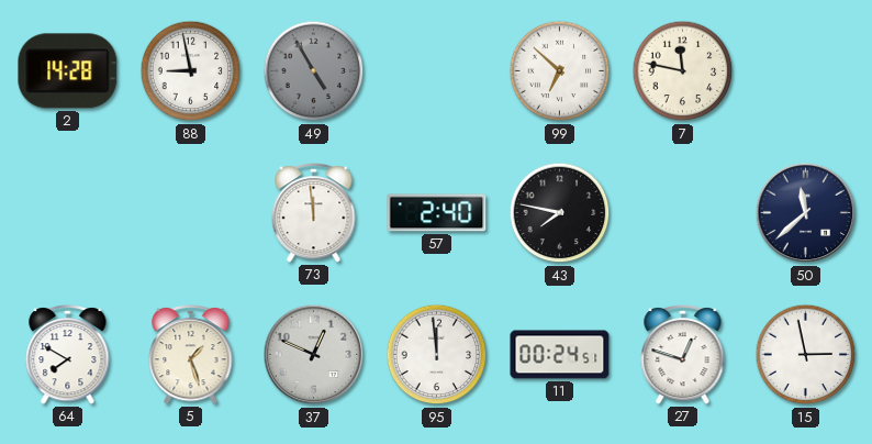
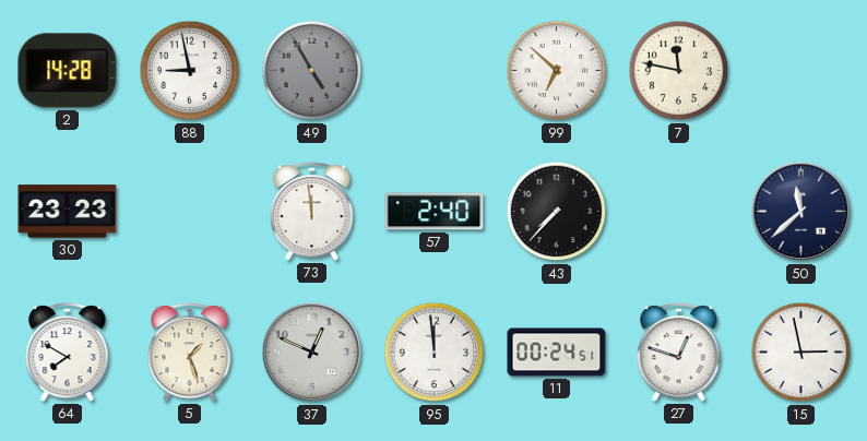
30: none -> 23:23 (68, 212)
43: 7:47 -> 7:37 (557, 212)
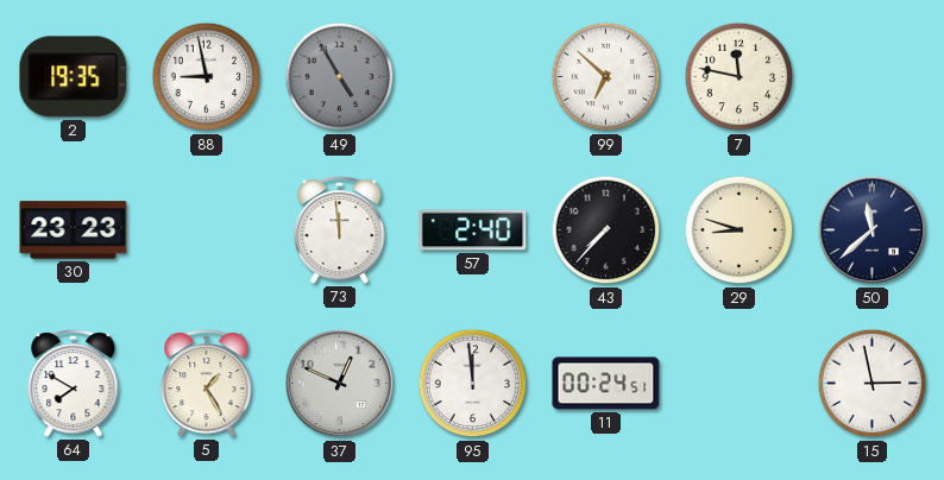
2: 14:28 -> 19:35 (74, 77)
29: none -> 8:48 (740, 230)
5: 1:27 -> 1:25 (207, 384)
27: 12:48 -> none (679, 353)
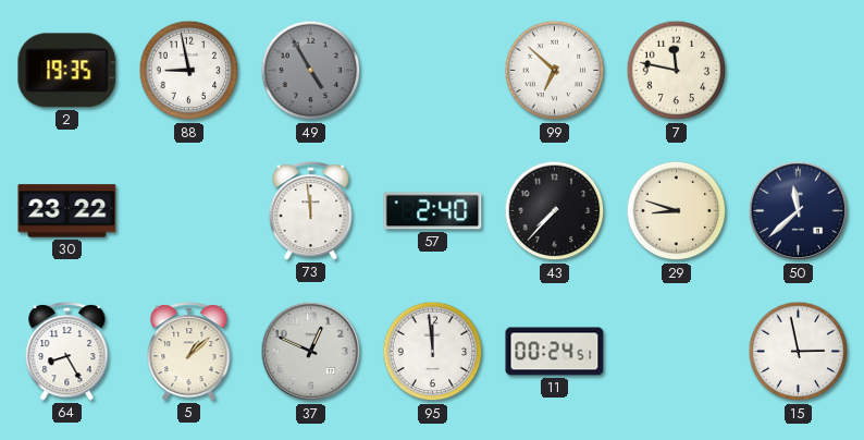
30: 23:23 -> 23:22 (67, 211)
64: 7:50 -> 8:25 (67, 352)
5: 1:25 -> 1:08 (189, 352)
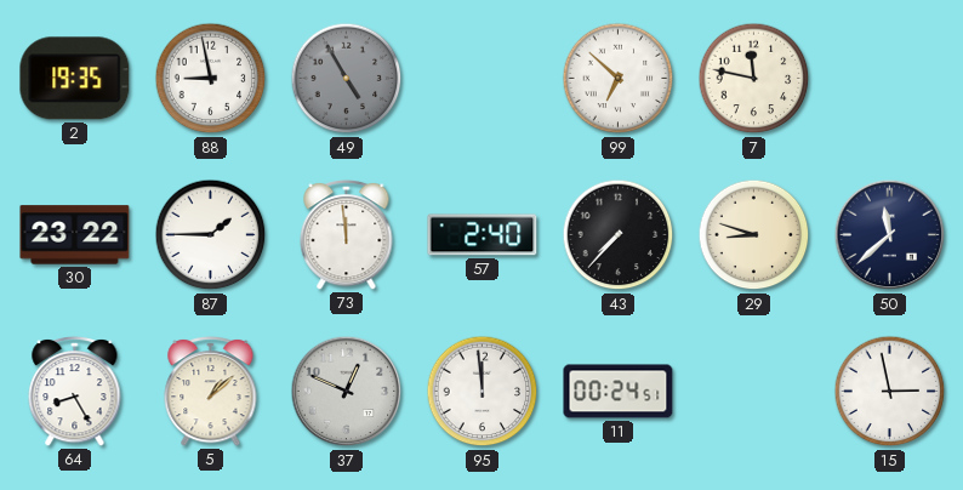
87: none -> 1:45 (211, 235)
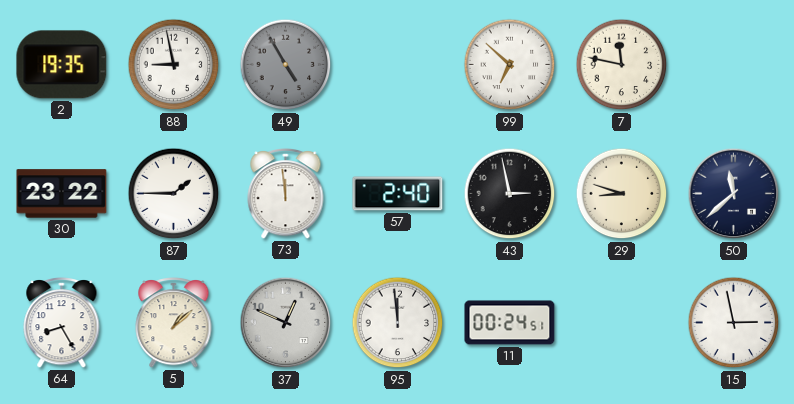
43: 7:37 -> 2:58 (510, 194)
